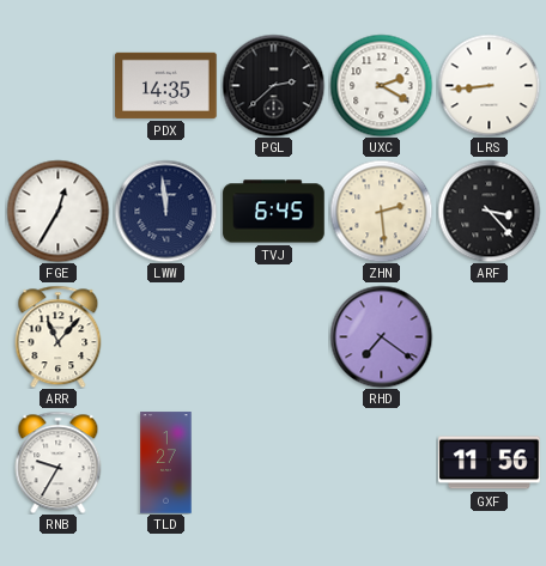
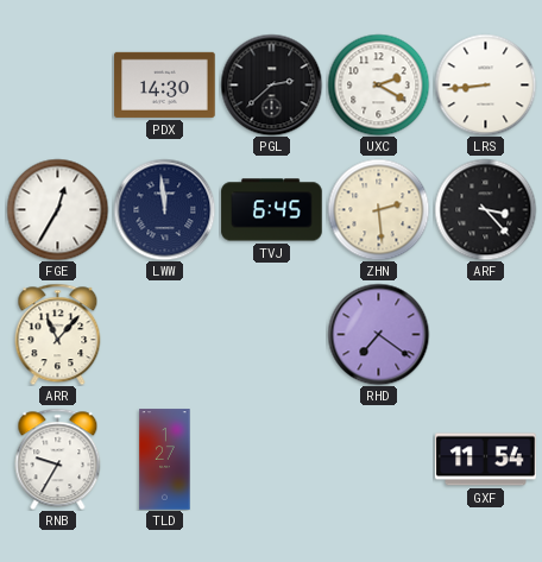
PDX: 14:35 -> 14:30 (165, 84)
GXF: 11:56 -> 11:54 (486, 460)
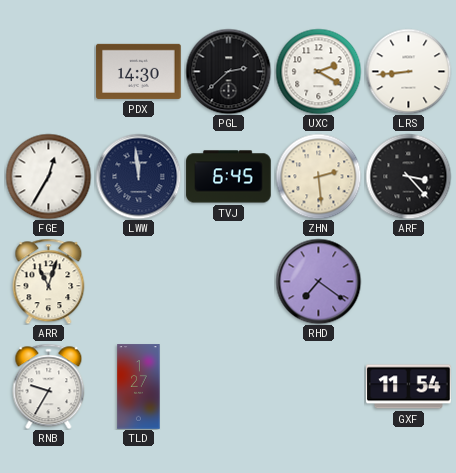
ARR: 11:07 -> 11:03 (49, 281)
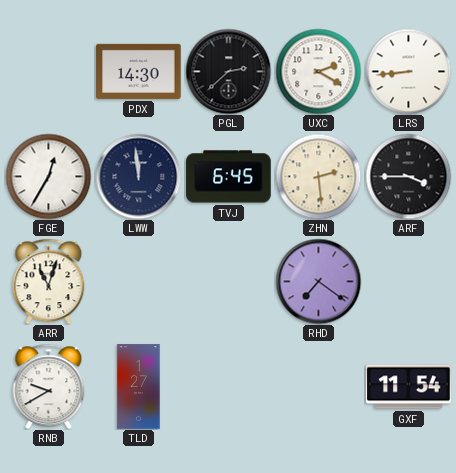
ARF: 3:23 -> 3:45 (408, 176)
RNB: 9:35 -> 9:40 (49, 386)
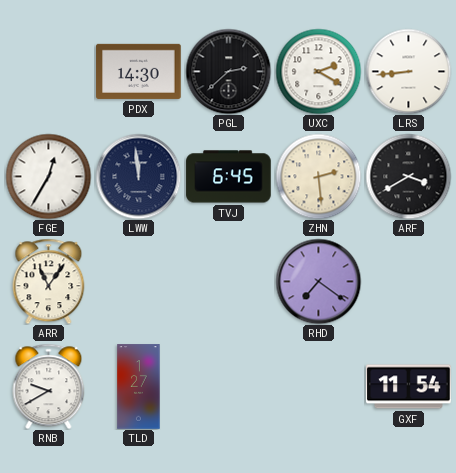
ARF: 3:45 -> 3:40 (408, 176)
ARR: 11:03 -> 11:06 (49, 281)
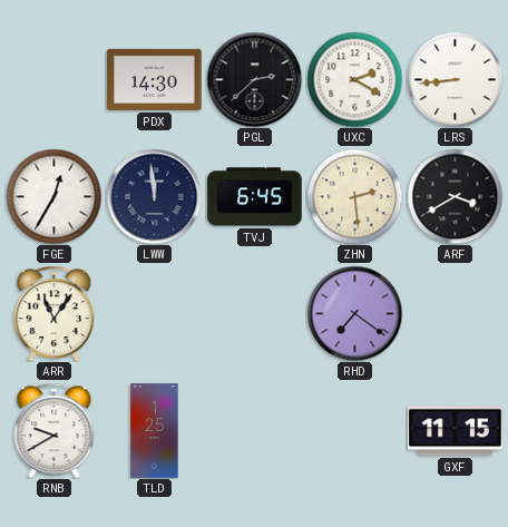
TLD: 1:27 -> 1:25 (155, 431)
GXF: 11:54 -> 11:15 (456, 431)
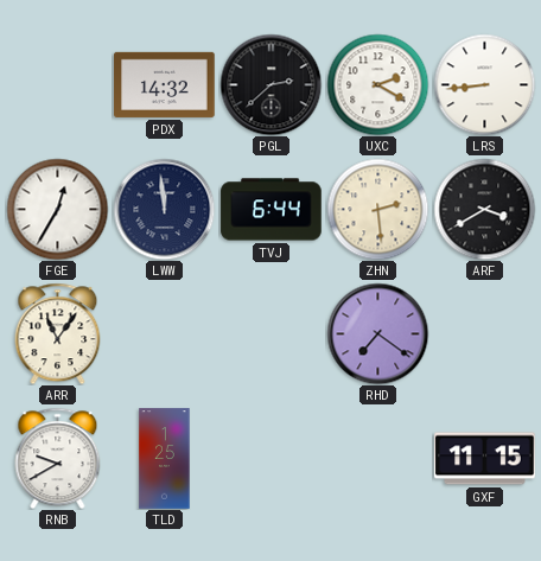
PDX: 14:30 -> 14:32 (165, 84)
TVJ: 6:45 -> 6:44 (272, 210)
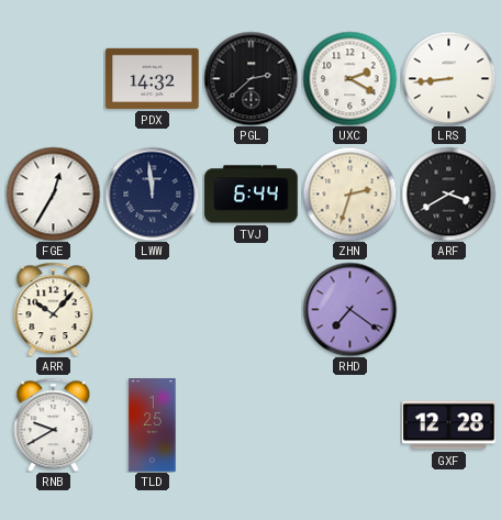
ZHN: 2:29 -> 2:33 (349, 193)
ARR: 11:06 -> 10:07 (54, 309)
GXF: 11:15 -> 12:28 (449, 425)
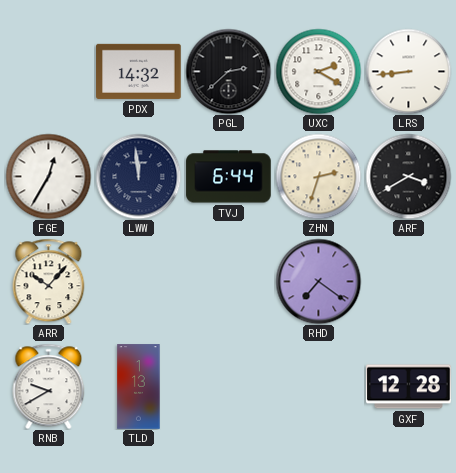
TLD: 1:25 -> 1:13 (139, 387)
